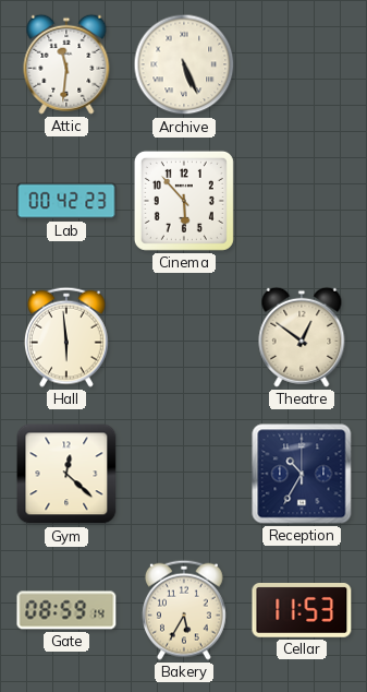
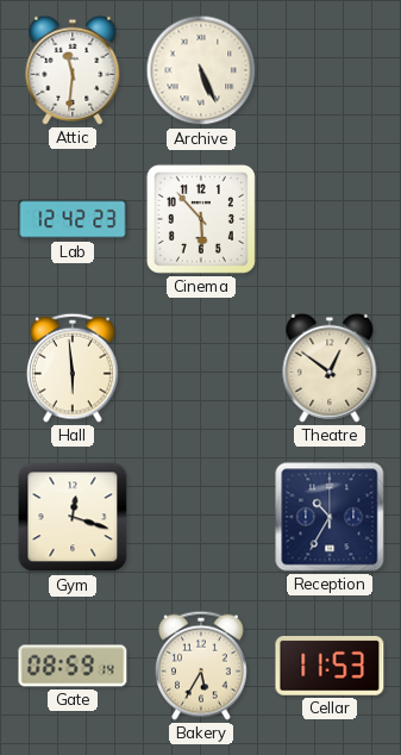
Lab: 00:42 -> 12:42 (73, 219)
Gym: 12:22 -> 12:18 (73, 517)
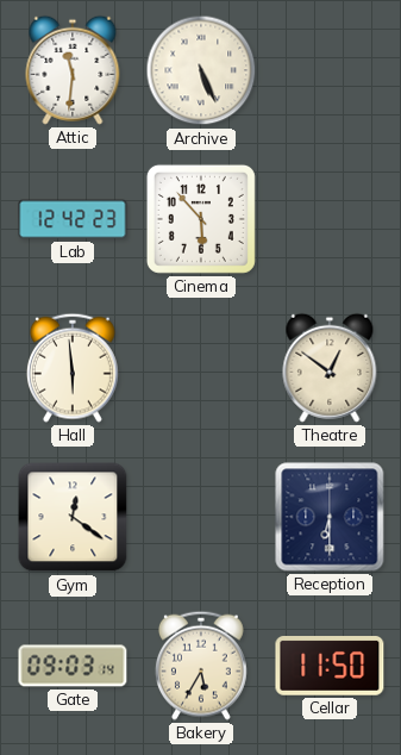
Gym: 12:18 -> 12:21 (73, 517)
Reception: 10:35 -> 6:30 (330, 517)
Gate: 08:59 -> 09:03 (73, 666)
Cellar: 11:53 -> 11:50 (330, 666)
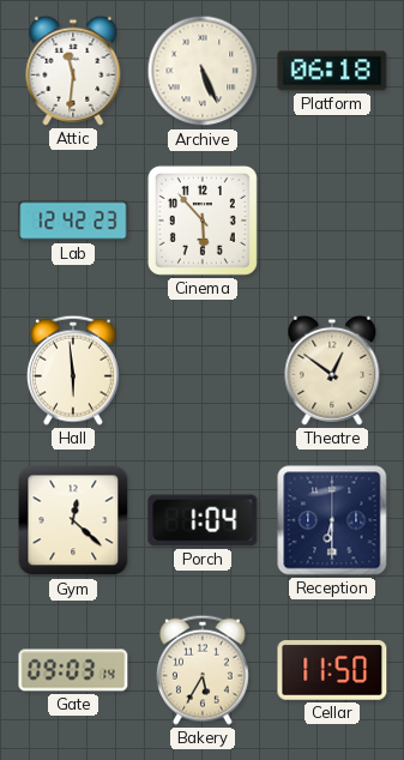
Platform: none -> 06:18 (332, 71)
Gym: 12:21 -> 12:22 (73, 520)
Porch: none -> 1:04 (203, 520)
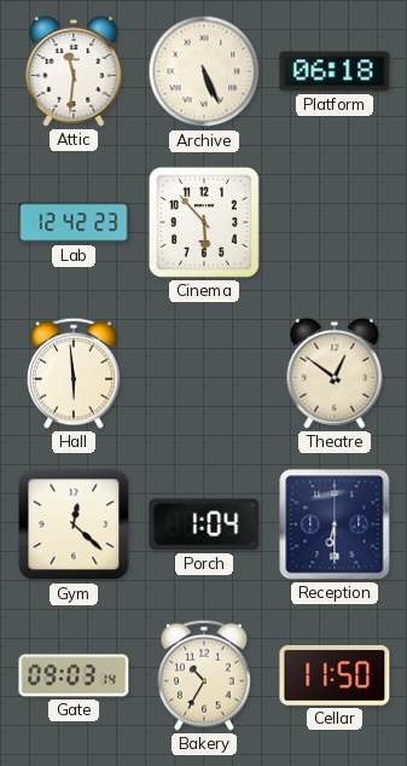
Bakery: 5:35 -> 10:35 (204, 675)
